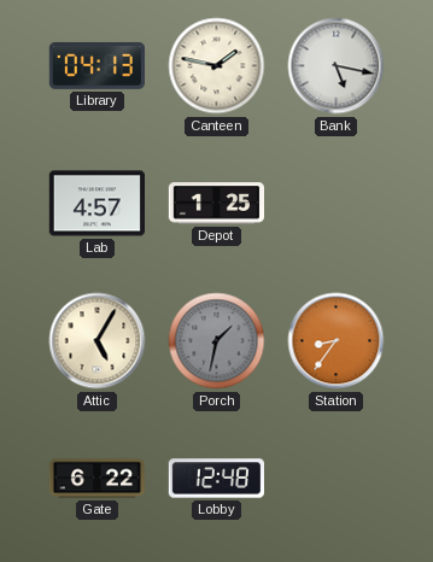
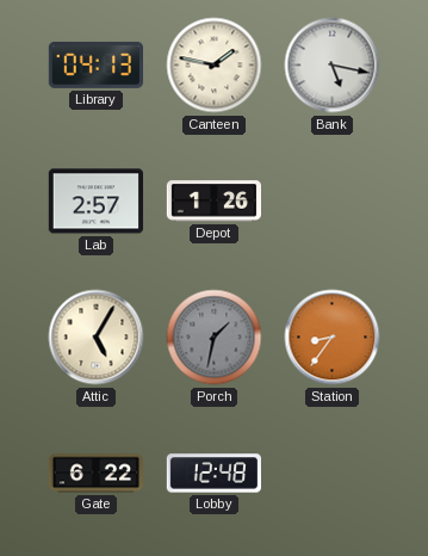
Lab: 4:57 -> 2:57 (95, 202)
Depot: 1:25 -> 1:26 (215, 202)
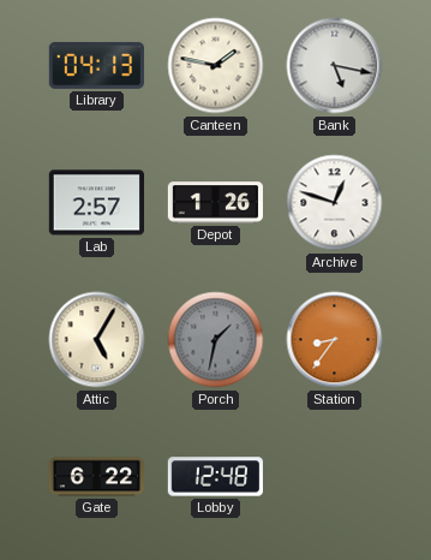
Archive: none -> 12:48 (335, 203)
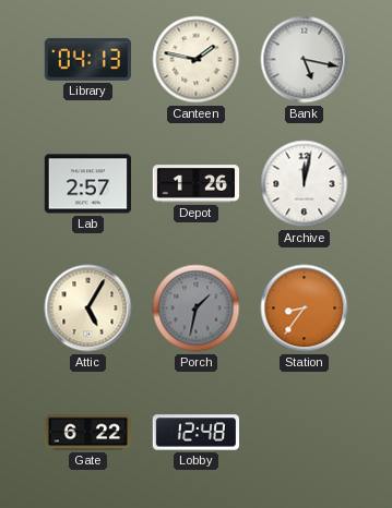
Archive: 12:48 -> 12:02 (305, 184)
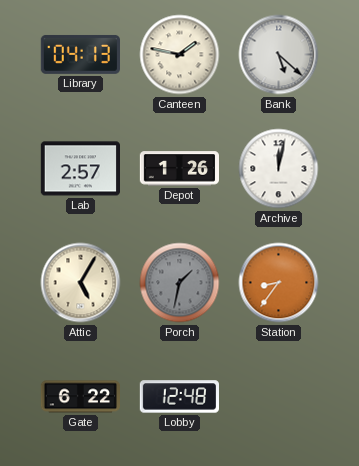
Bank: 5:17 -> 5:22 (279, 55)
